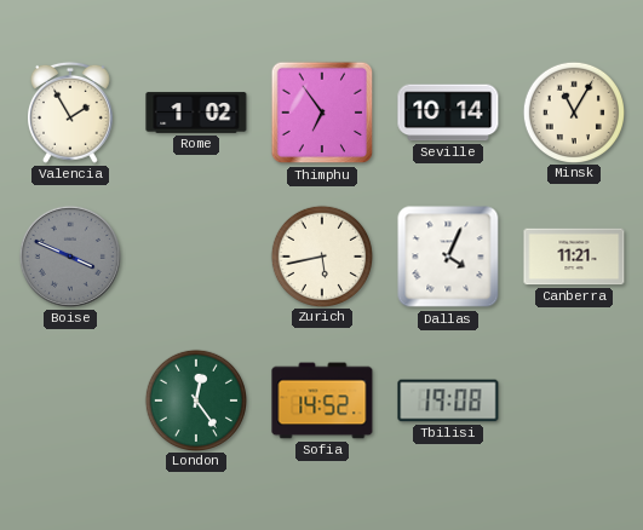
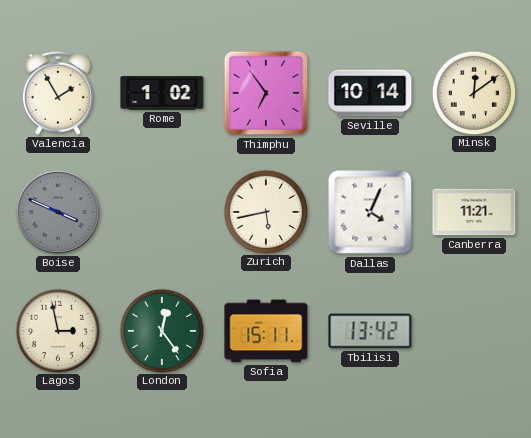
Minsk: 11:05 -> 12:09 (473, 92)
Lagos: none -> 2:58 (57, 330)
Sofia: 14:52 -> 15:11 (266, 331)
Tbilisi: 19:08 -> 13:42 (370, 331)
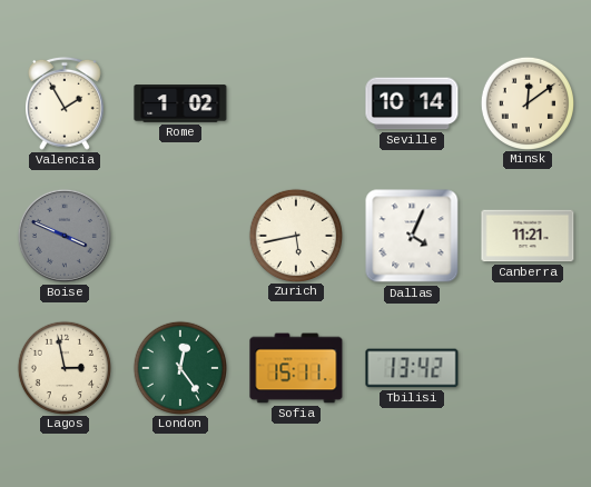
Thimphu: 6:54 -> none (266, 93)
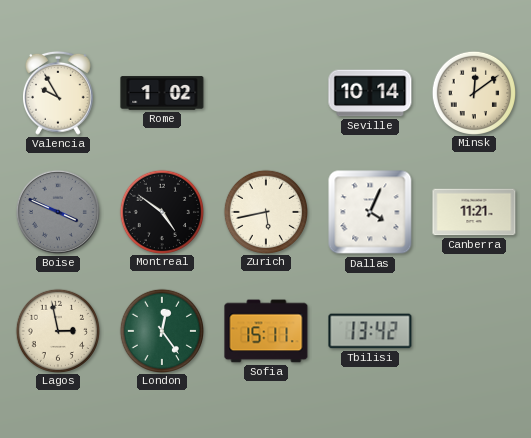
Valencia: 1:55 -> 9:55 (59, 93)
Montreal: none -> 4:51 (161, 211)
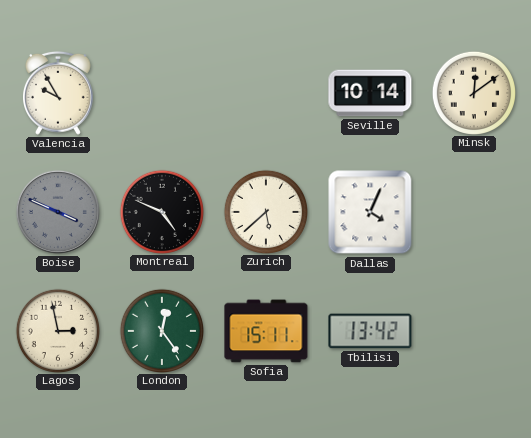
Rome: 1:02 -> none (162, 93)
Montreal: 4:51 -> 4:49 (161, 211)
Zurich: 5:43 -> 5:38 (265, 211)
Canberra: 11:21 -> none (474, 212)
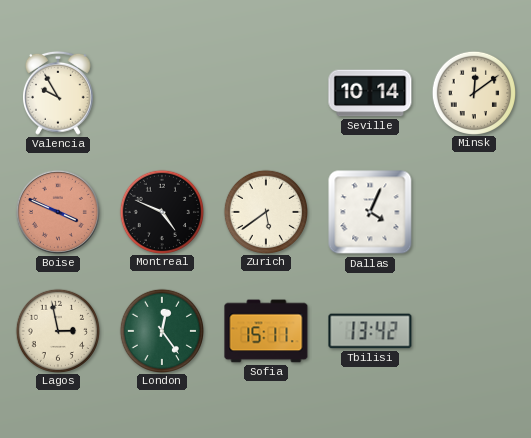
Boise dial: grey -> salmon (58, 212)
Zurich: 5:38 -> 5:39 (265, 211)
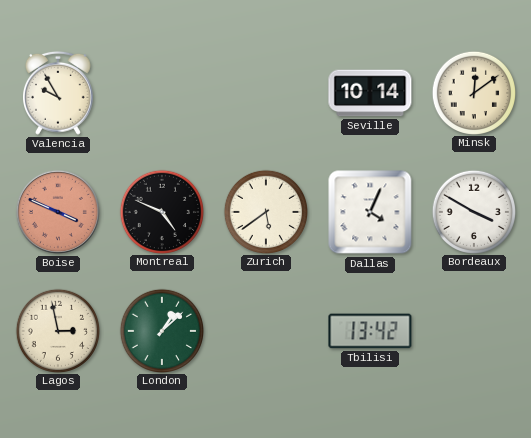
Bordeaux: none -> 3:50 (473, 211)
London: 12:24 -> 1:08 (161, 330)
Sofia: 15:11 -> none (266, 331)
